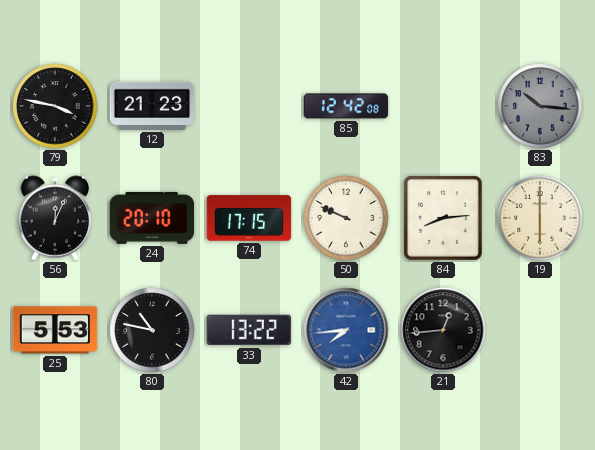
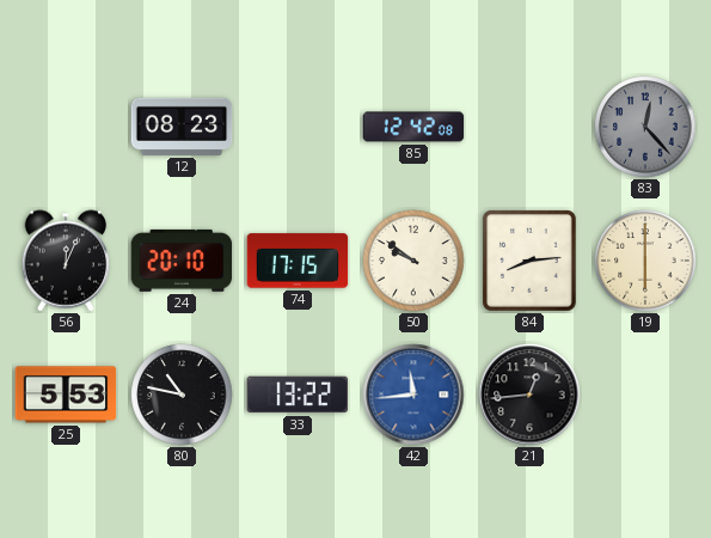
79: 3:47 -> none (55, 106)
12: 21:23 -> 08:23 (182, 127)
83: 10:16 -> 12:23 (645, 127)
50: 9:49 -> 9:51 (413, 261)
42: 7:44 -> 11:44 (413, 395)
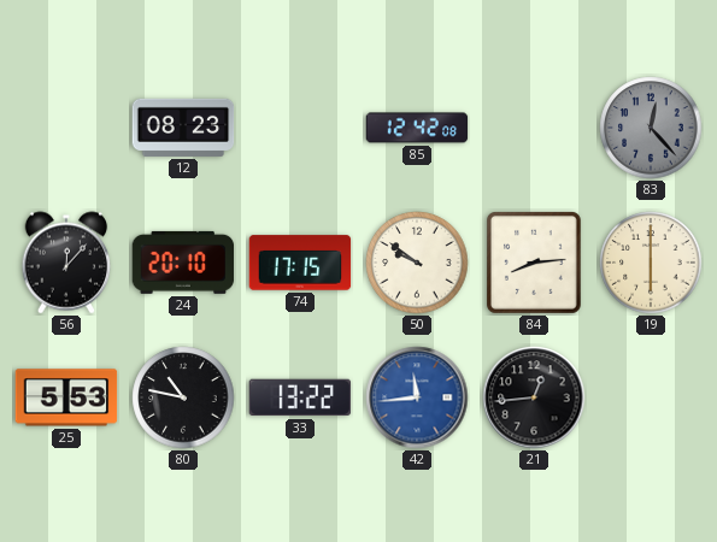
56: 12:04 -> 12:07 (66, 263)
